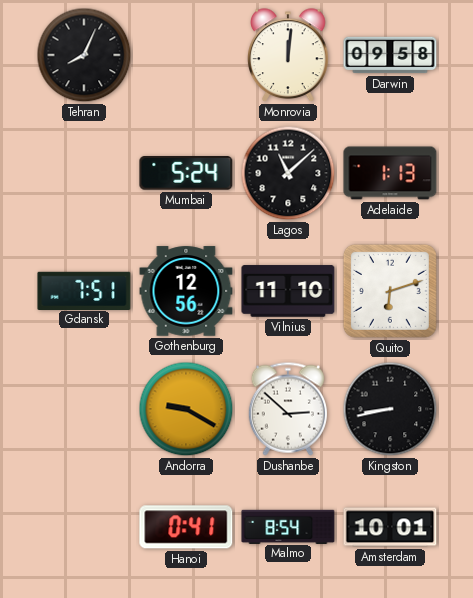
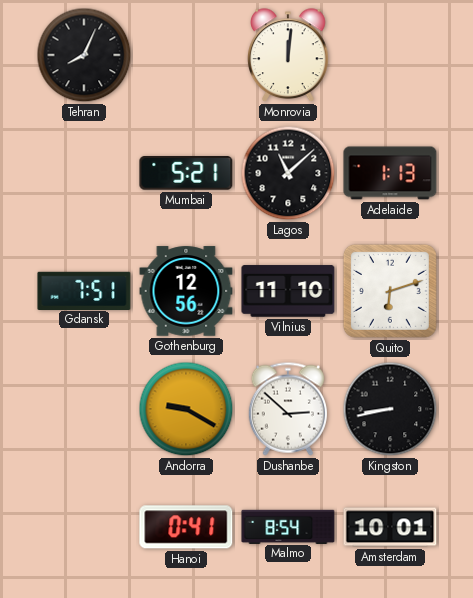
Darwin: 09:58 -> none (390, 55)
Mumbai: 5:24 -> 5:21 (186, 174)
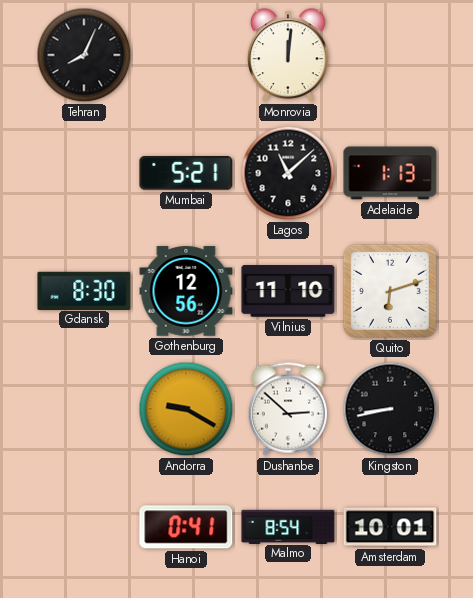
Gdansk: 7:51 -> 8:30 (84, 290)
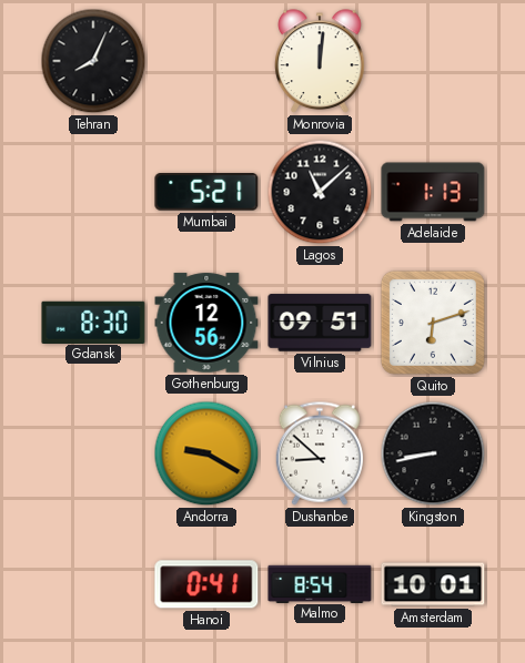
Vilnius: 11:10 -> 09:51 (320, 323)
Dushanbe: 2:52 -> 8:52 (320, 453)
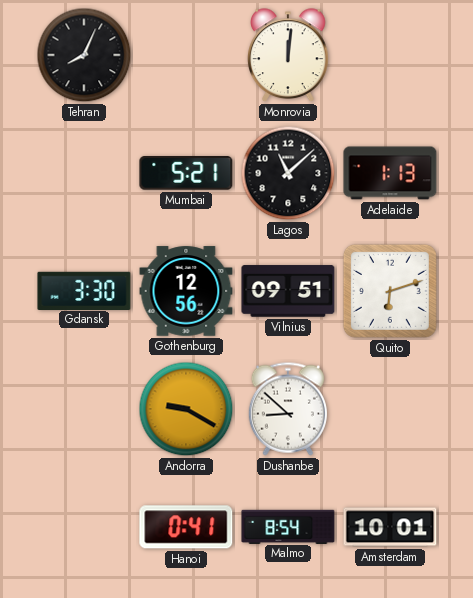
Gdansk: 8:30 -> 3:30 (84, 290)
Kingston: 8:43 -> none (433, 453)
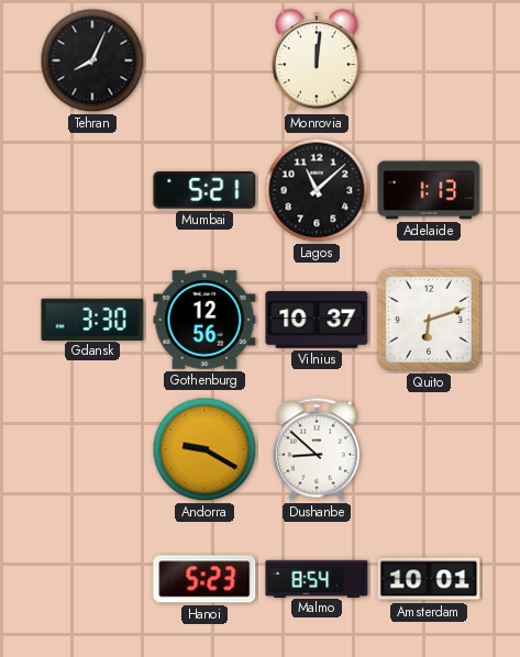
Vilnius: 09:51 -> 10:37 (317, 320)
Hanoi: 0:41 -> 5:23 (204, 579)
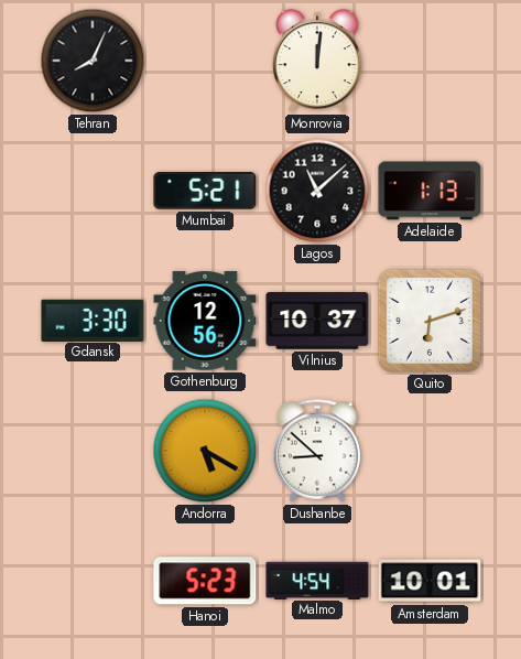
Andorra: 9:20 -> 5:20 (205, 451)
Malmo: 8:54 -> 4:54 (317, 580)
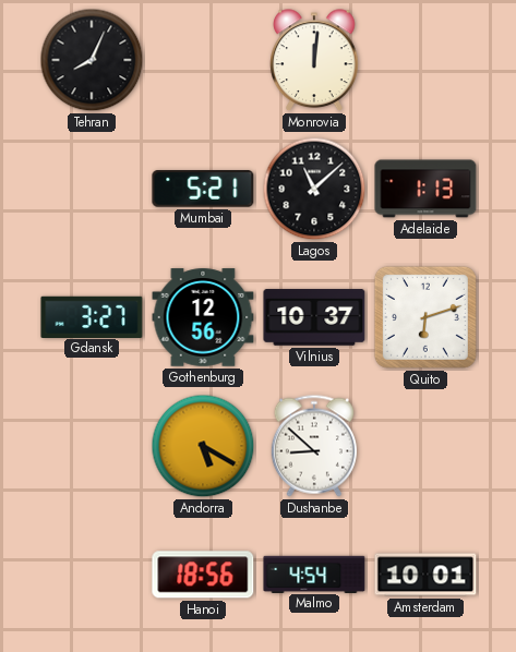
Gdansk: 3:30 -> 3:27 (92, 316)
Hanoi: 5:23 -> 18:56 (203, 575)
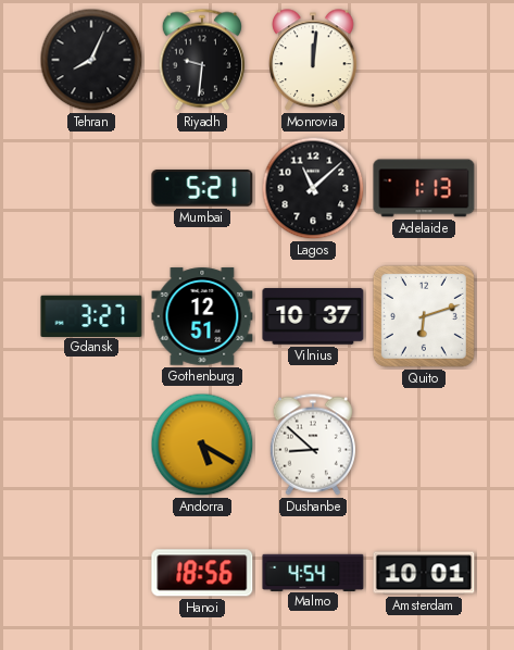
Riyadh: none -> 9:31 (202, 60)
Gothenburg: 12:56 -> 12:51 (202, 316)
